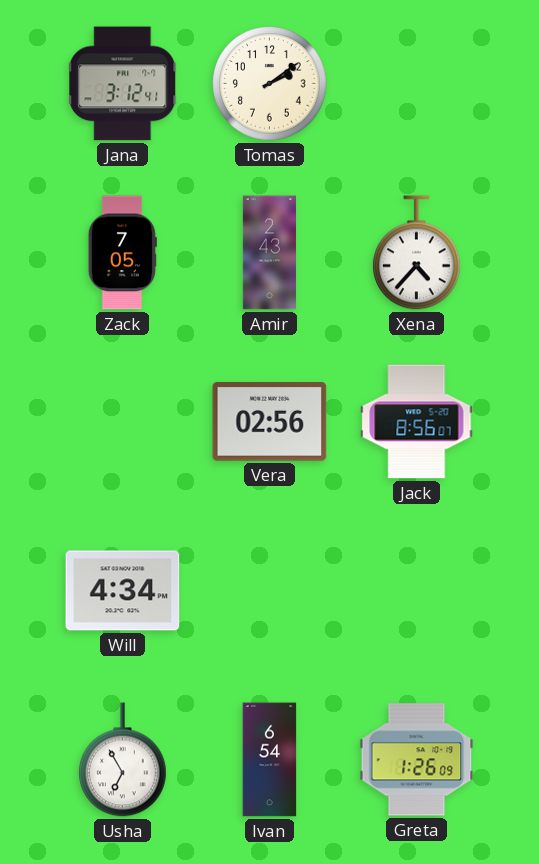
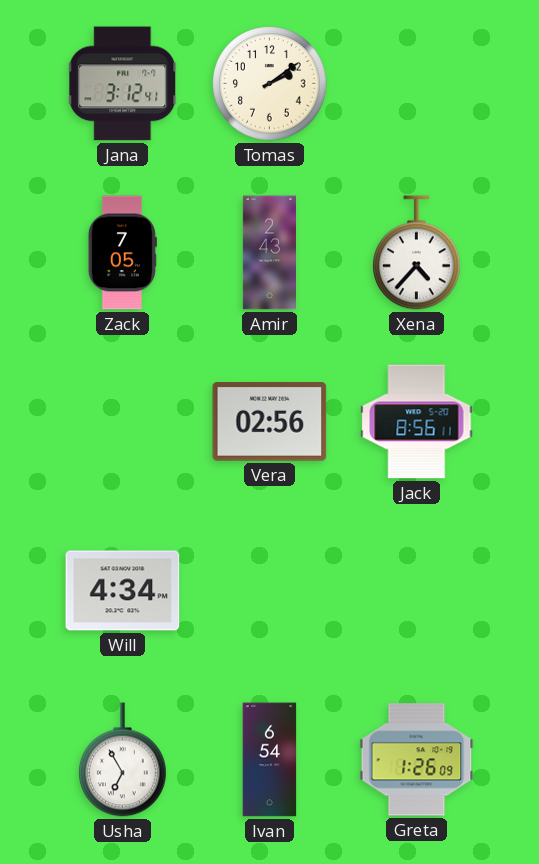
Jack: 8:56:07 -> 8:56:11 (417, 422)
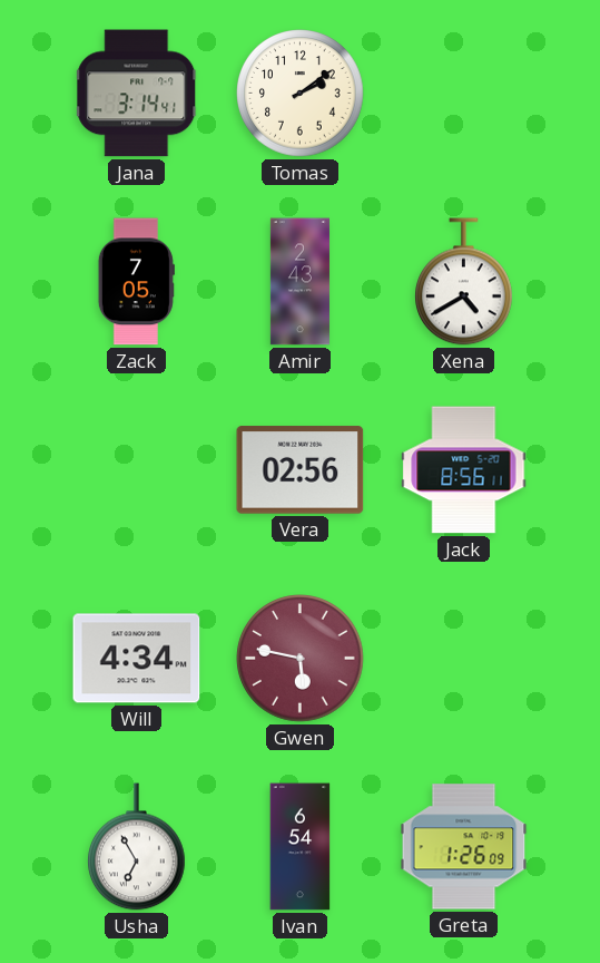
Jana: 3:12 -> 3:14 (137, 94)
Xena: 4:37 -> 4:40 (464, 282)
Gwen: none -> 5:47 (301, 659)
